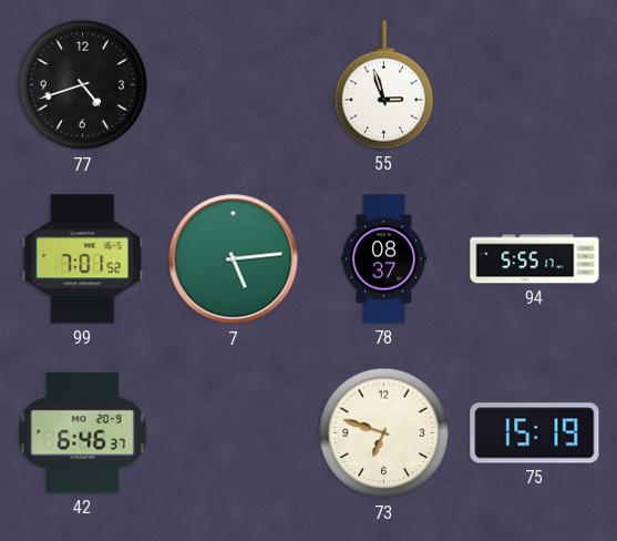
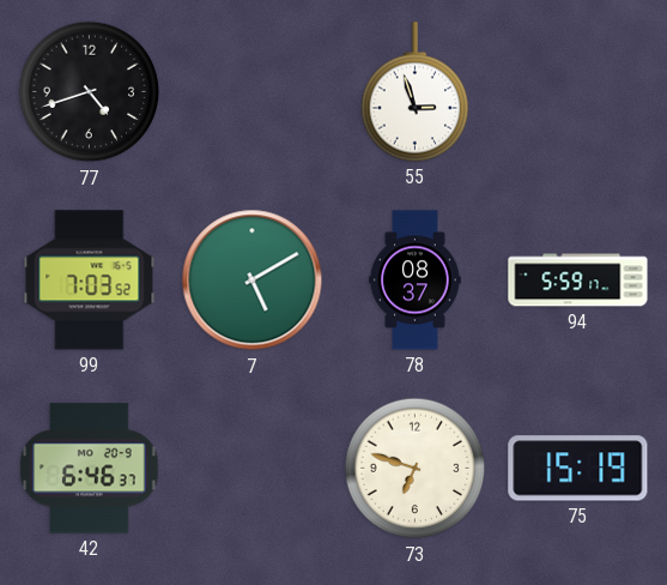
99: 7:01 -> 7:03 (90, 281)
7: 5:14 -> 5:10 (253, 281)
94: 5:55 -> 5:59 (578, 281)
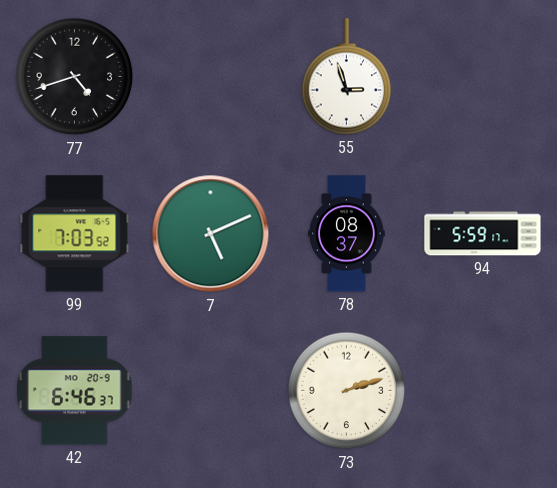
7: 5:10 -> 5:11 (211, 234)
73: 6:48 -> 2:12 (347, 391)
75: 15:19 -> none (578, 469)
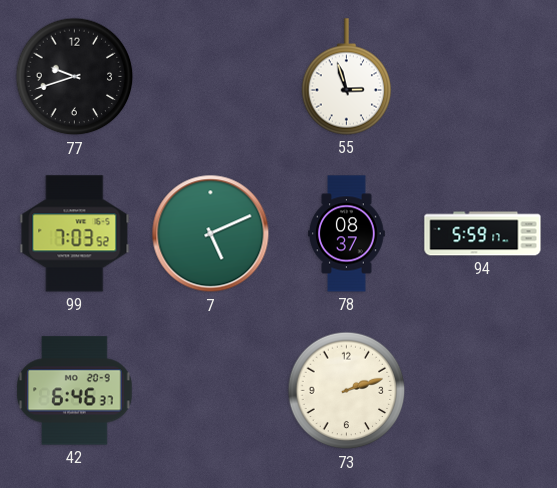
77: 4:42 -> 9:42 (75, 77)
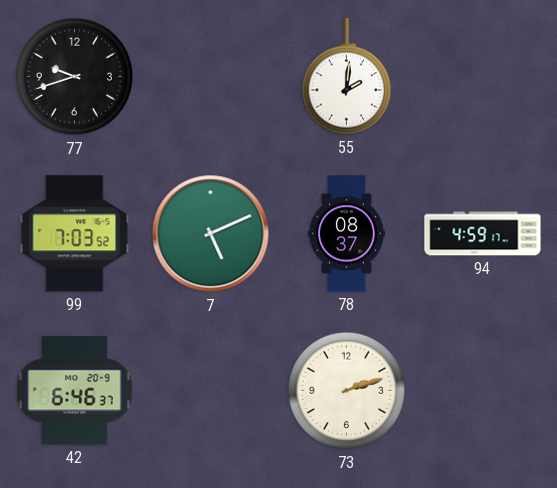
55: 2:57 -> 2:01 (347, 77)
94: 5:59 -> 4:59 (483, 234)
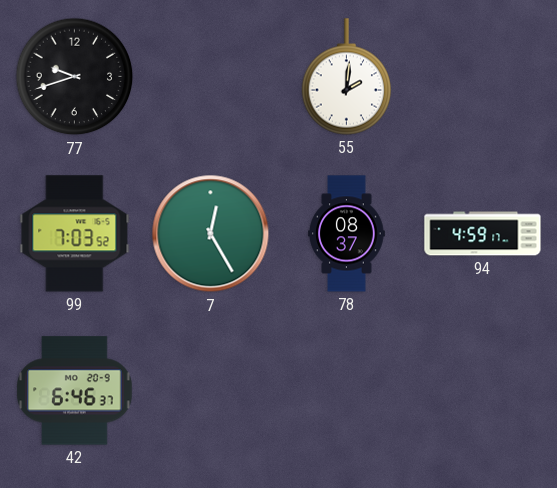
7: 5:11 -> 12:25 (211, 234)
73: 2:12 -> none (347, 391)
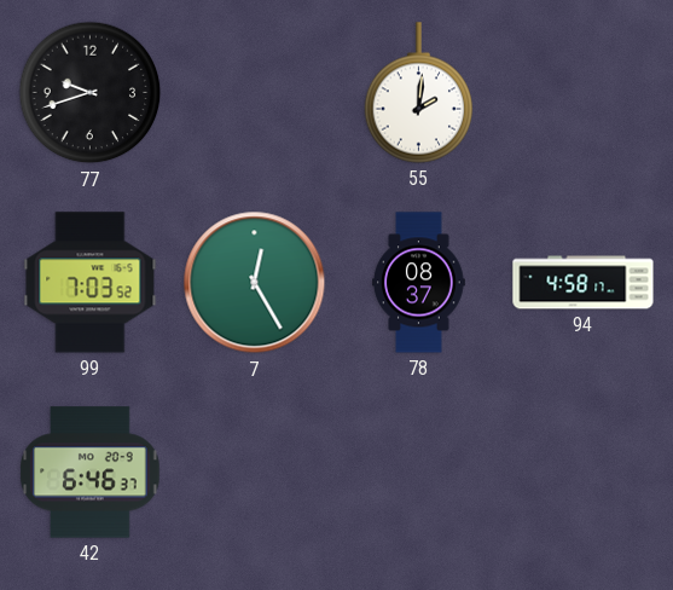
94: 4:59 -> 4:58 (584, 283)
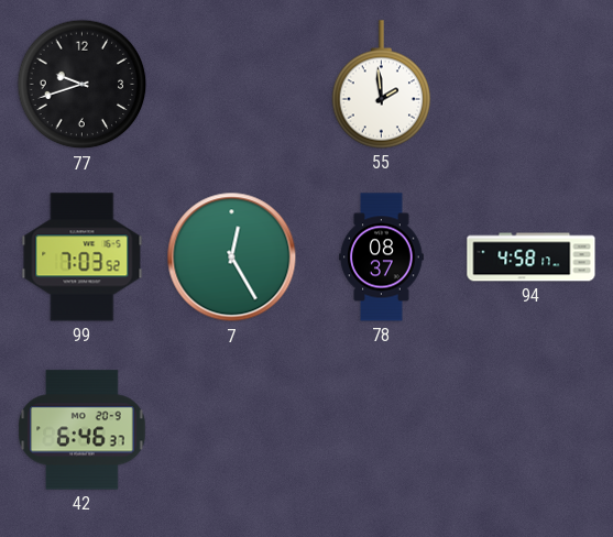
55: 2:01 -> 1:59 (382, 85)
